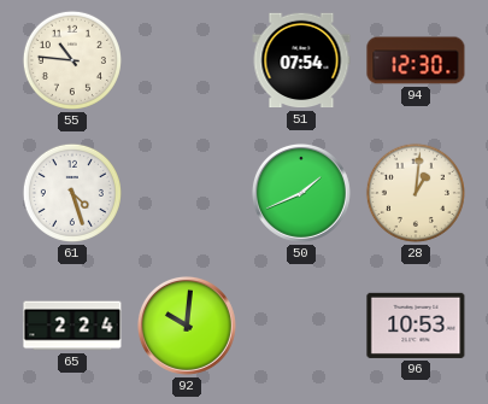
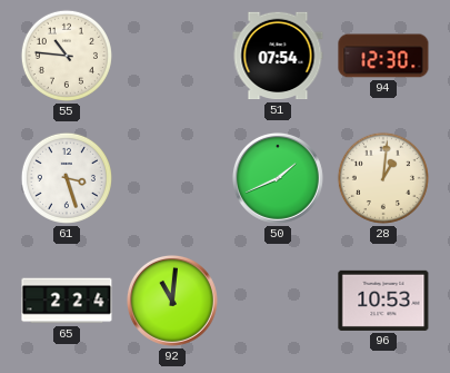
61: 4:27 -> 3:27 (67, 178)
92: 10:01 -> 11:01 (172, 301)
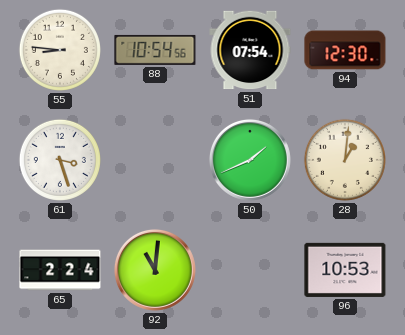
55: 10:46 -> 8:46 (60, 50)
88: none -> 10:54 (155, 50)
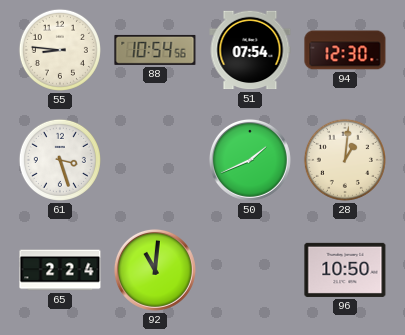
96: 10:53 -> 10:50 (345, 270)
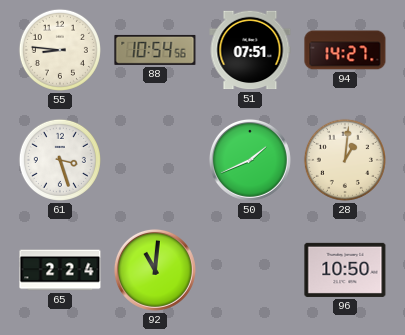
51: 07:54 -> 07:51 (250, 50)
94: 12:30 -> 14:27 (345, 50)
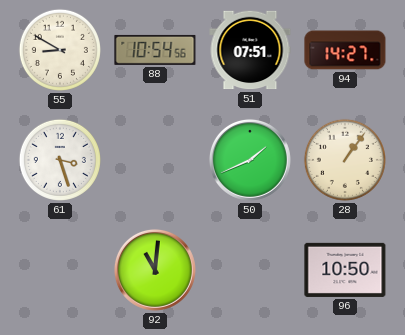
55: 8:46 -> 8:50 (60, 50)
28: 1:01 -> 1:06 (345, 160)
65: 2:24 -> none (60, 270)
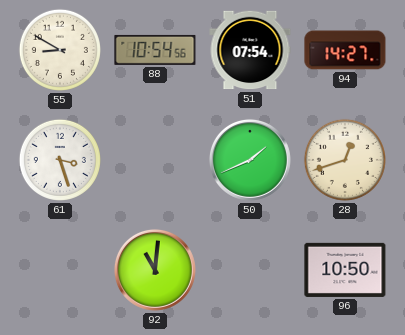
51: 07:51 -> 07:54 (250, 50)
28: 1:06 -> 12:42 (345, 160)
